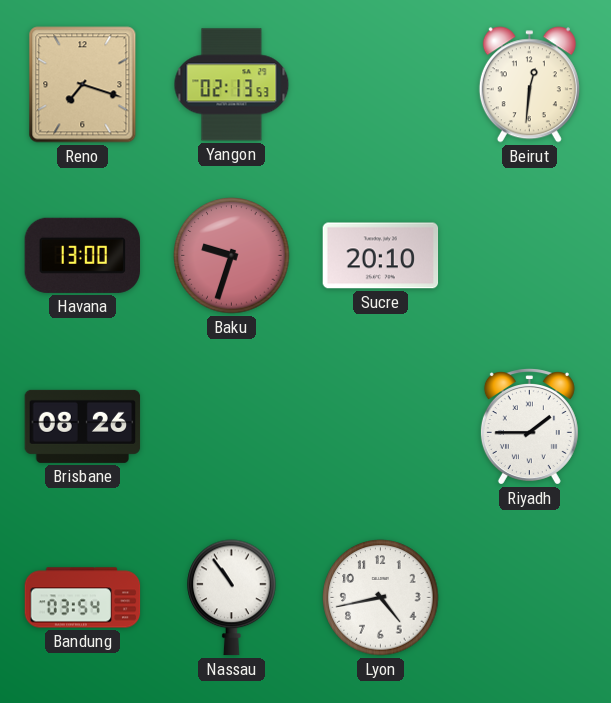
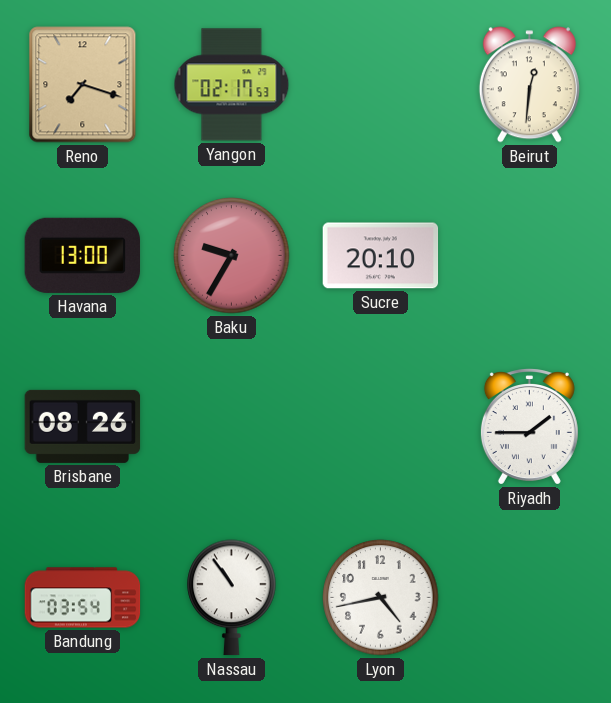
Yangon: 02:13 -> 02:17 (232, 85)
Baku: 9:33 -> 9:35 (232, 256)
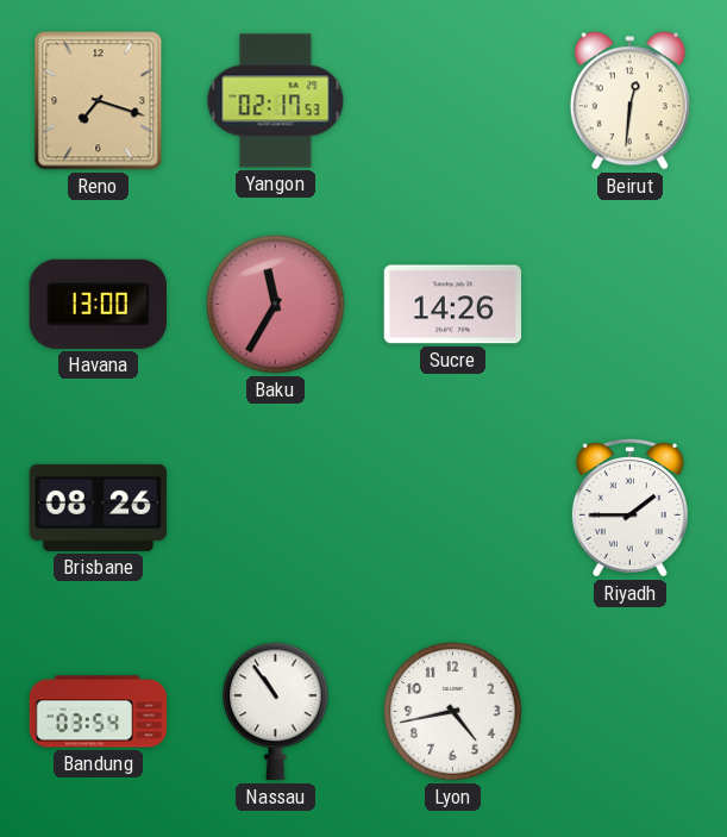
Baku: 9:35 -> 11:35 (276, 305)
Sucre: 20:10 -> 14:26 (453, 305)
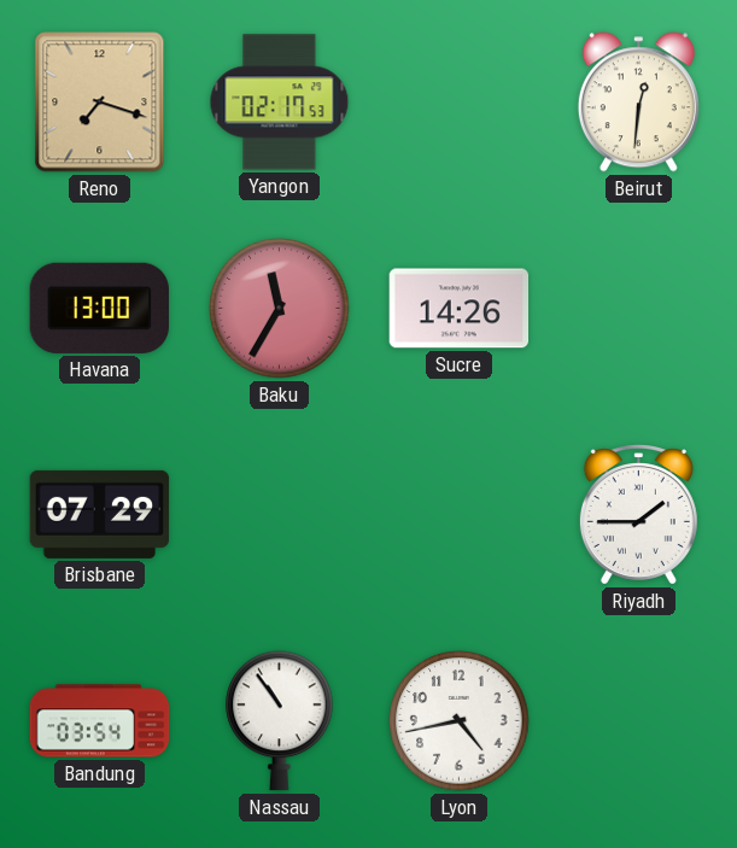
Brisbane: 08:26 -> 07:29 (100, 514)
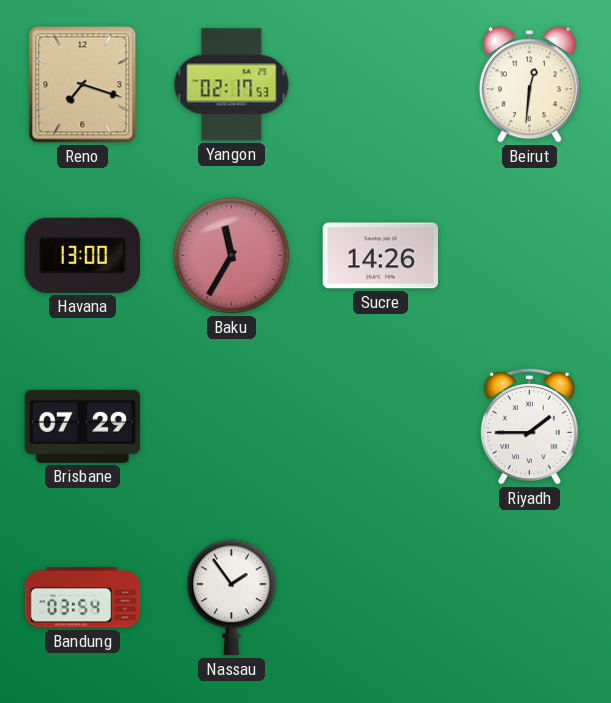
Nassau: 10:54 -> 1:54 (232, 598)
Lyon: 4:43 -> none (460, 721)
